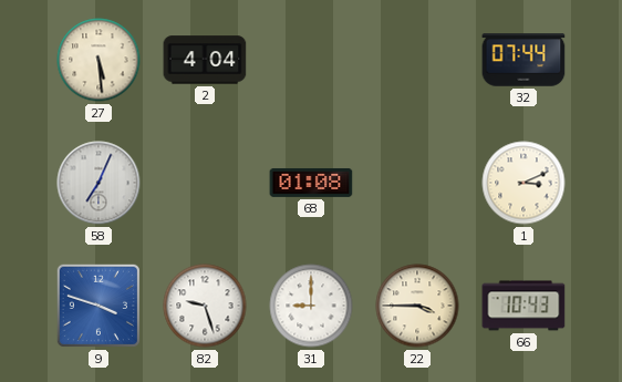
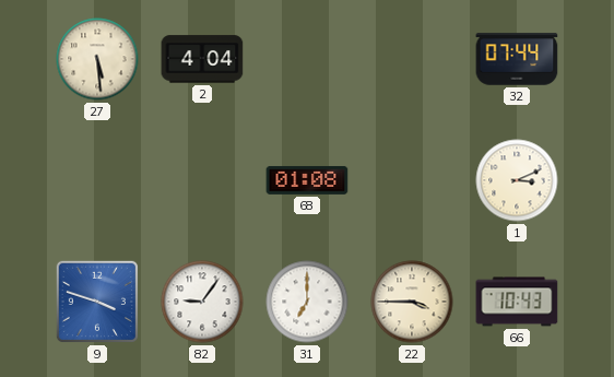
58: 7:04 -> none (99, 183)
82: 9:27 -> 9:06 (202, 302)
31: 9:00 -> 7:00 (307, 302)
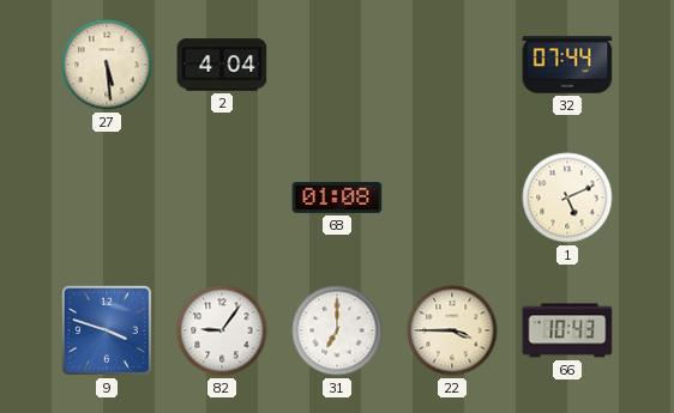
1: 3:11 -> 5:11 (567, 198)
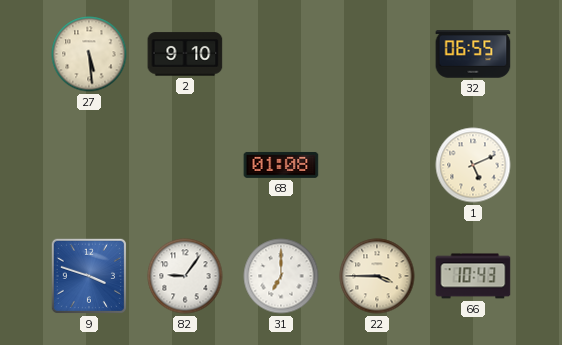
2: 4:04 -> 9:10 (185, 54)
32: 07:44 -> 06:55 (473, 54)
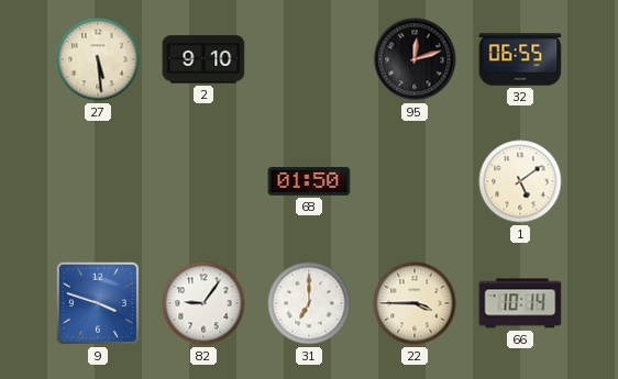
95: none -> 12:12 (415, 59)
68: 01:08 -> 01:50 (309, 181)
1: 5:11 -> 5:09 (520, 181)
66: 10:43 -> 10:14 (520, 303)
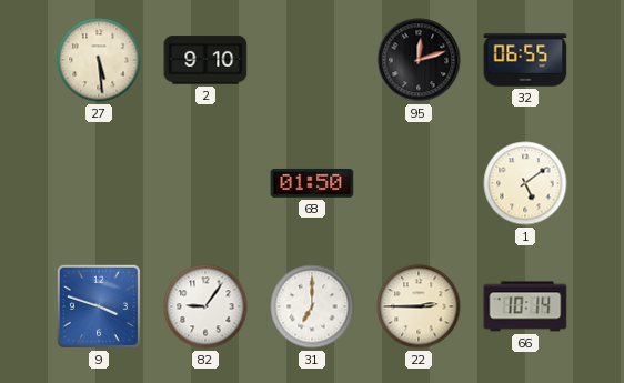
22: 3:45 -> 2:45 (419, 306)
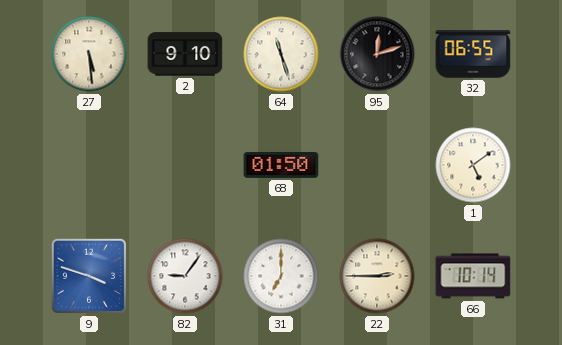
64: none -> 11:27 (281, 54)
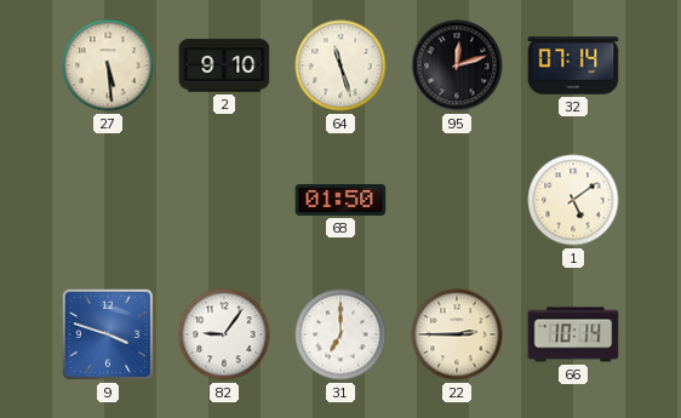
32: 06:55 -> 07:14 (573, 65)
